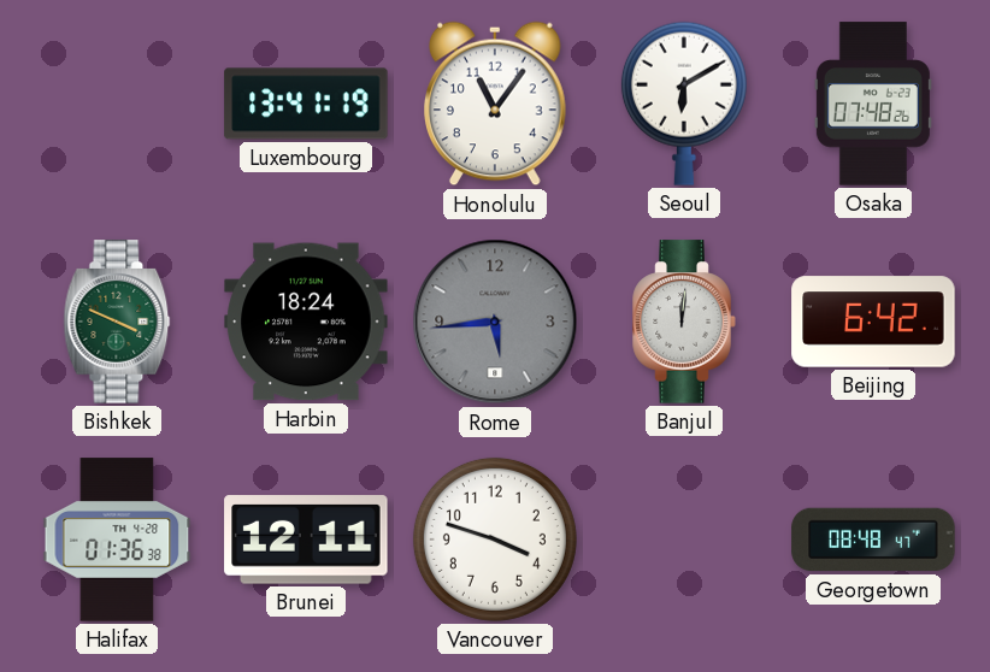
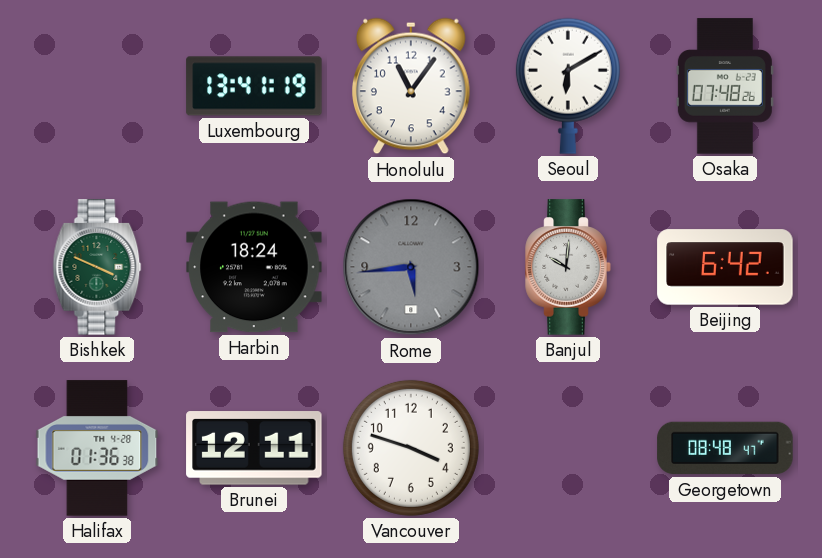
Banjul: 12:01 -> 10:01 (568, 267)
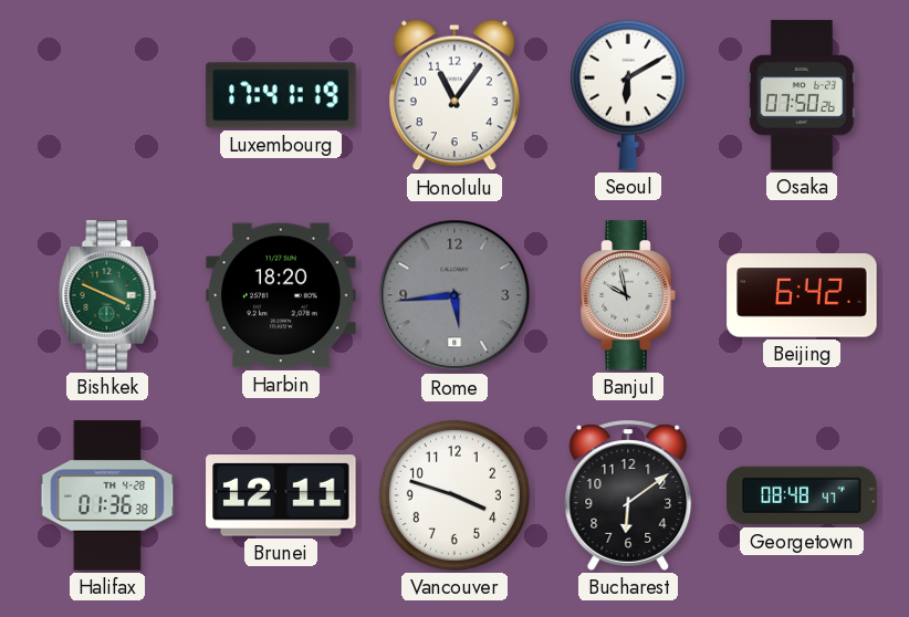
Luxembourg: 13:41 -> 17:41 (281, 95)
Osaka: 07:48 -> 07:50 (802, 95)
Harbin: 18:24 -> 18:20 (281, 295)
Banjul: 10:01 -> 9:58 (628, 295)
Bucharest: none -> 6:09 (628, 495)
